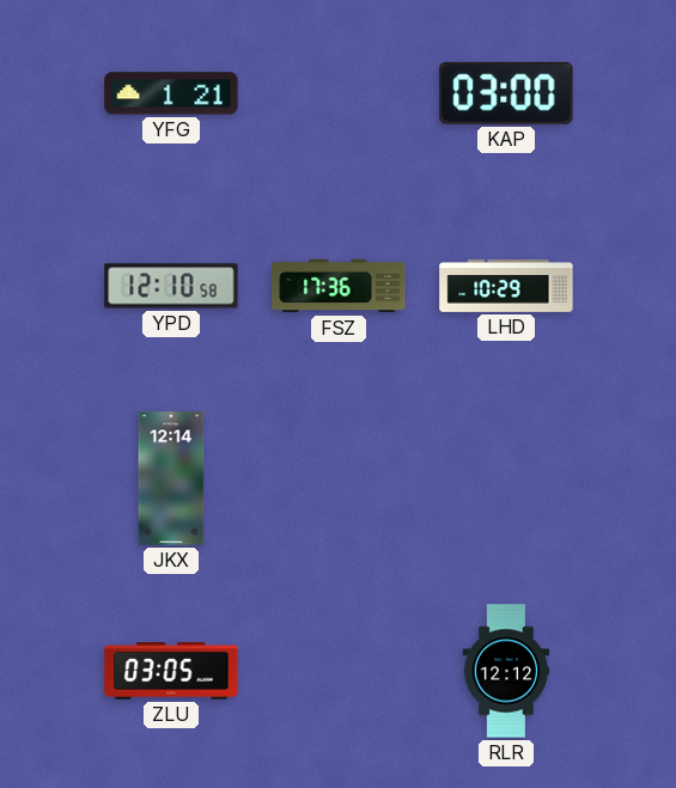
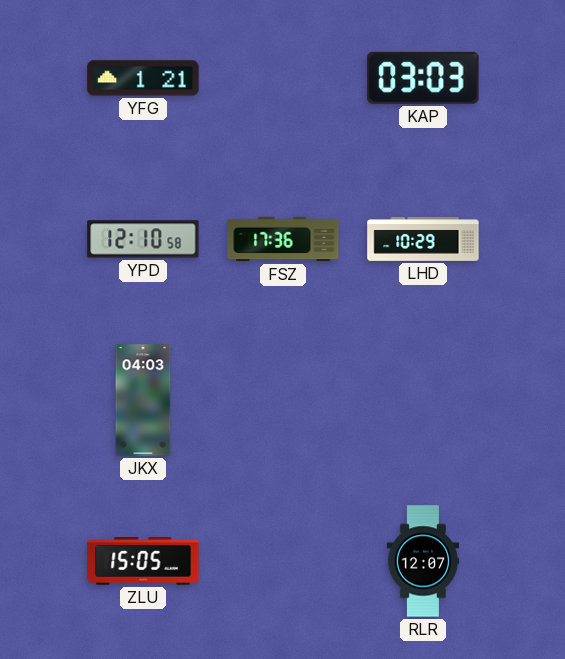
KAP: 03:00 -> 03:03 (423, 78)
JKX: 12:14 -> 04:03 (143, 400)
ZLU: 03:05 -> 15:05 (143, 561)
RLR: 12:12 -> 12:07 (423, 561)
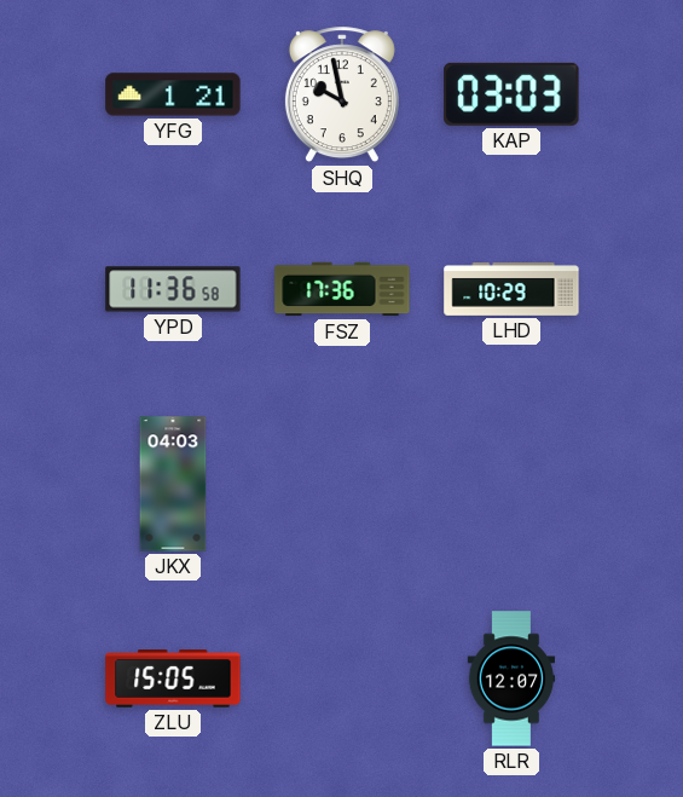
SHQ: none -> 9:58 (342, 96)
YPD: 12:10 -> 11:36 (173, 289)
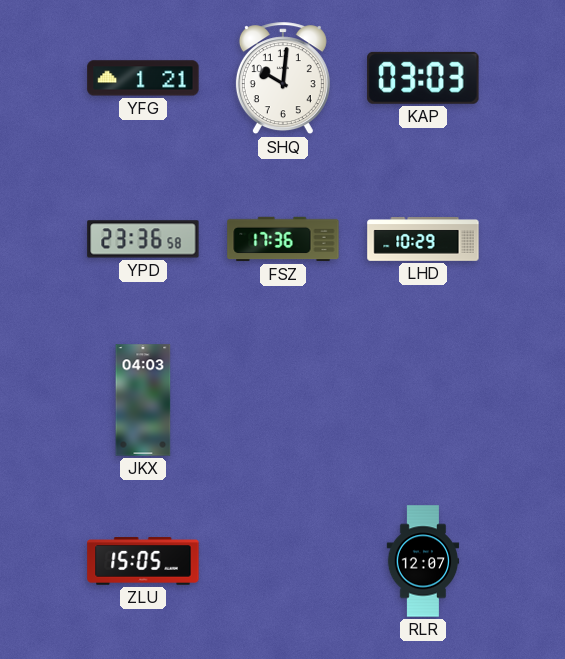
SHQ: 9:58 -> 10:01 (283, 79)
YPD: 11:36 -> 23:36 (143, 239)
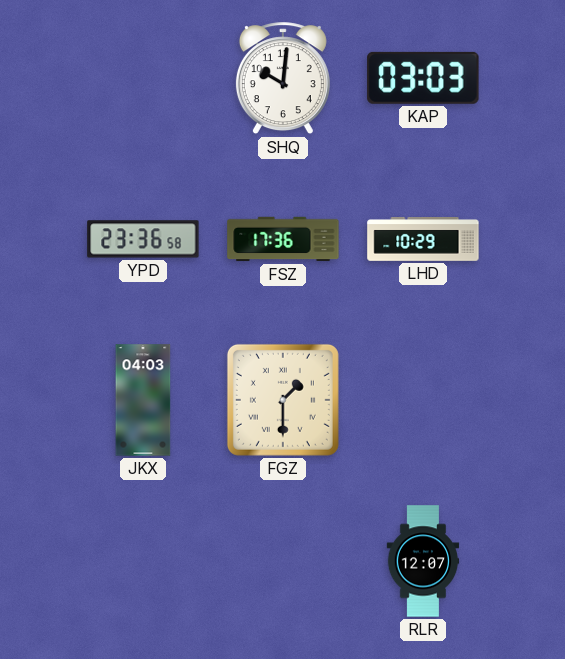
YFG: 1:21 -> none (143, 78)
FGZ: none -> 1:30 (283, 400)
ZLU: 15:05 -> none (143, 561)
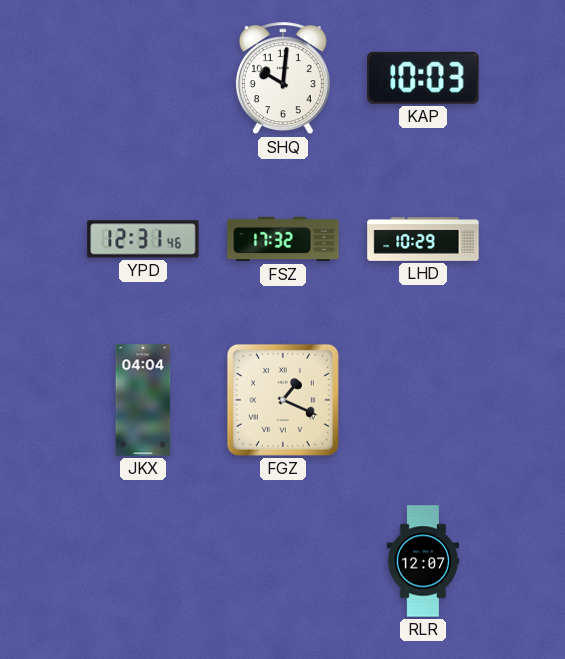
KAP: 03:03 -> 10:03 (423, 78)
YPD: 23:36 -> 12:31 (143, 239)
FSZ: 17:36 -> 17:32 (283, 239)
JKX: 04:03 -> 04:04 (143, 400)
FGZ: 1:30 -> 1:19 (283, 400)
